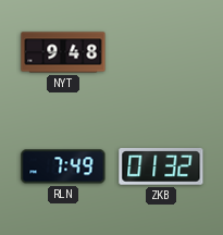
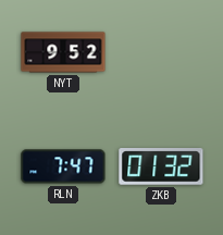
NYT: 9:48 -> 9:52 (63, 52)
RLN: 7:49 -> 7:47 (63, 166)
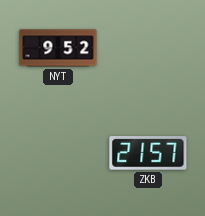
RLN: 7:47 -> none (63, 166)
ZKB: 01:32 -> 21:57 (148, 153)
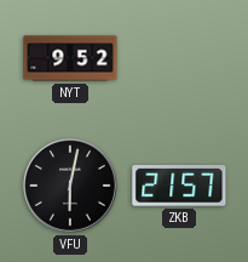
VFU: none -> 6:02 (70, 186)
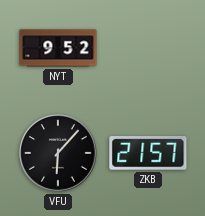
VFU: 6:02 -> 6:07 (58, 153)
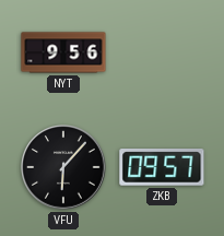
NYT: 9:52 -> 9:56 (63, 52)
ZKB: 21:57 -> 09:57 (162, 167)
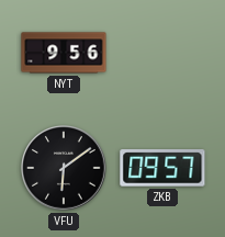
VFU: 6:07 -> 6:09 (64, 168)
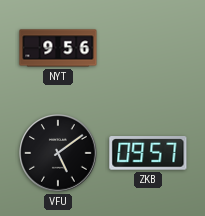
VFU: 6:09 -> 5:09 (58, 153)
